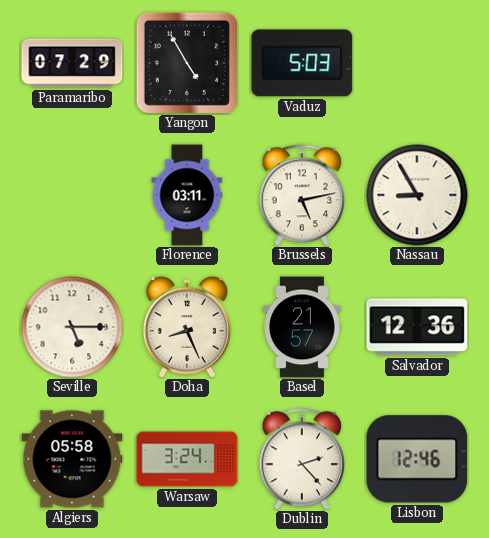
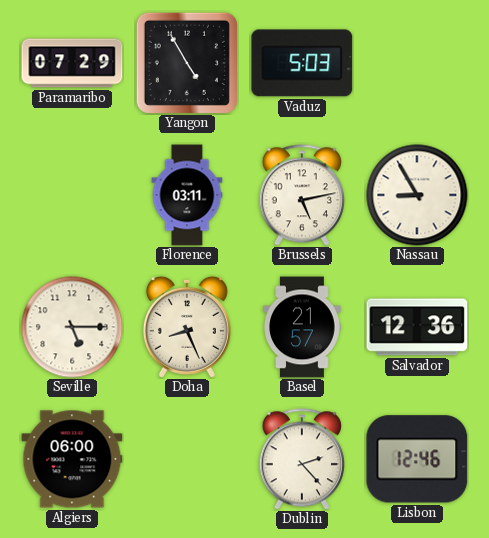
Algiers: 05:58 -> 06:00 (72, 459)
Warsaw: 3:24 -> none (187, 459)
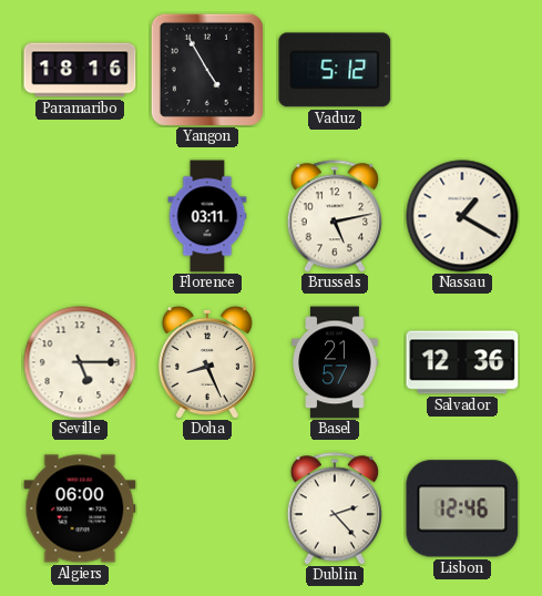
Paramaribo: 07:29 -> 18:16 (80, 70)
Vaduz: 5:03 -> 5:12 (335, 70)
Nassau: 8:55 -> 1:20 (462, 216)
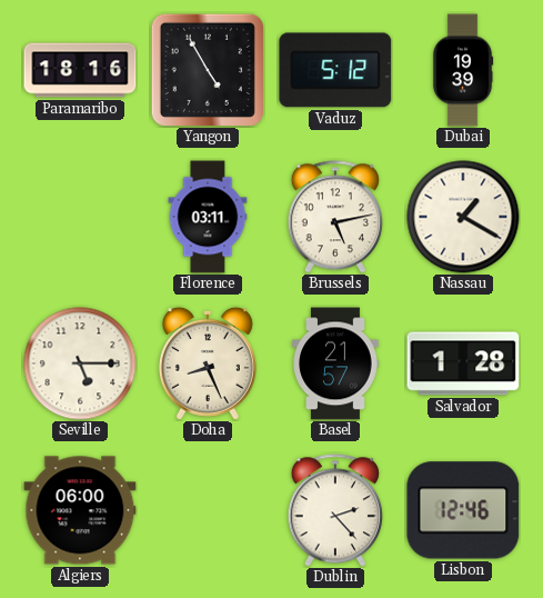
Dubai: none -> 19:39 (463, 70)
Salvador: 12:36 -> 1:28 (463, 363)
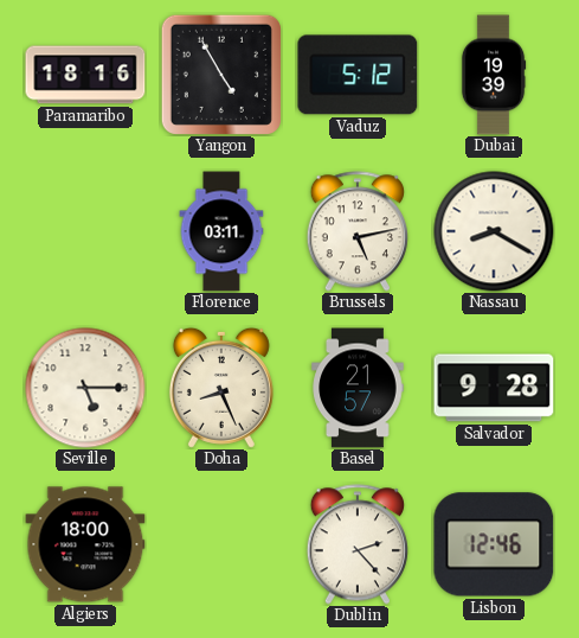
Nassau: 1:20 -> 8:20 (494, 231)
Salvador: 1:28 -> 9:28 (494, 388)
Algiers: 06:00 -> 18:00 (85, 544)
